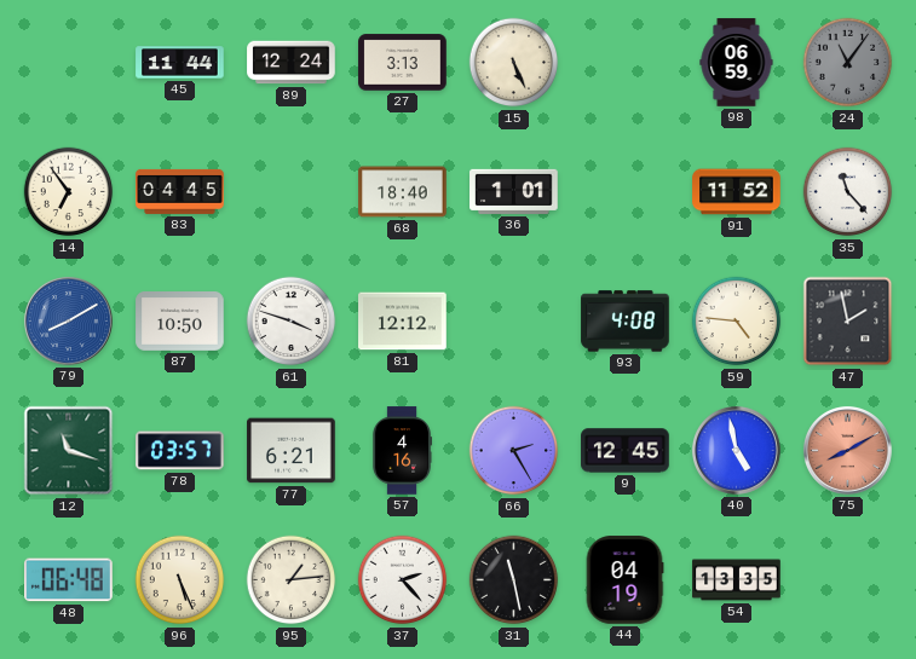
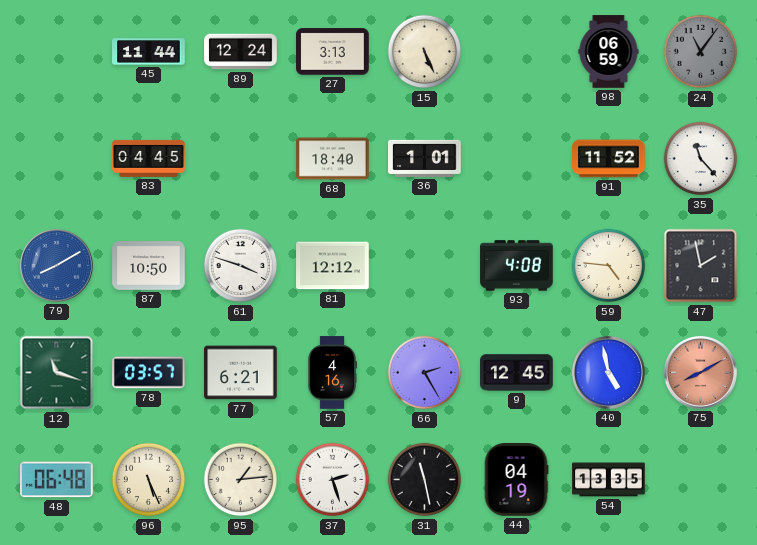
14: 6:54 -> none (69, 192)
37: 2:23 -> 2:27 (333, 480)
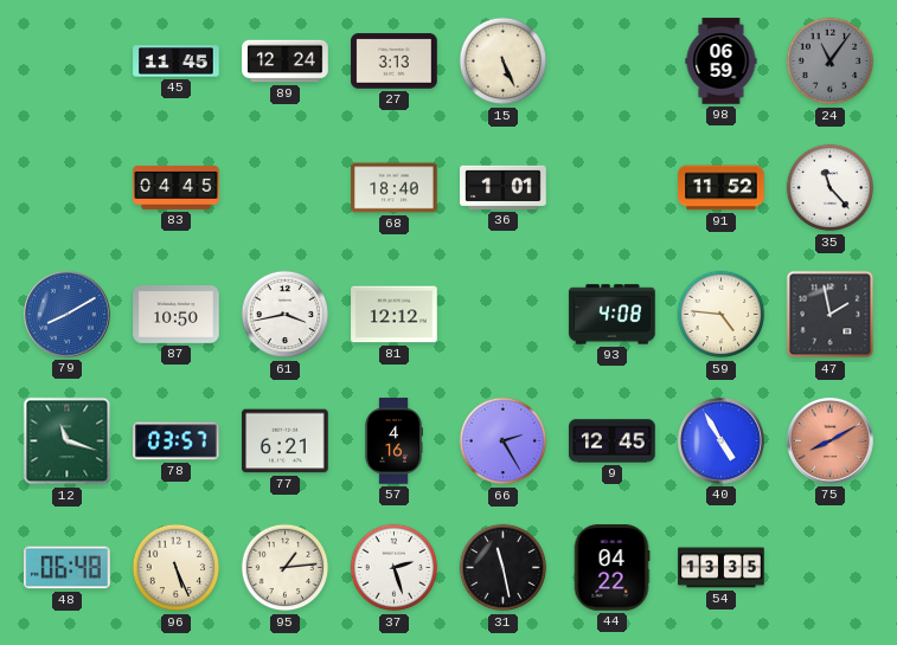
45: 11:44 -> 11:45 (177, 62)
61: 3:48 -> 3:43 (286, 315)
40: 4:58 -> 4:55 (720, 440)
44: 04:19 -> 04:22 (611, 568)
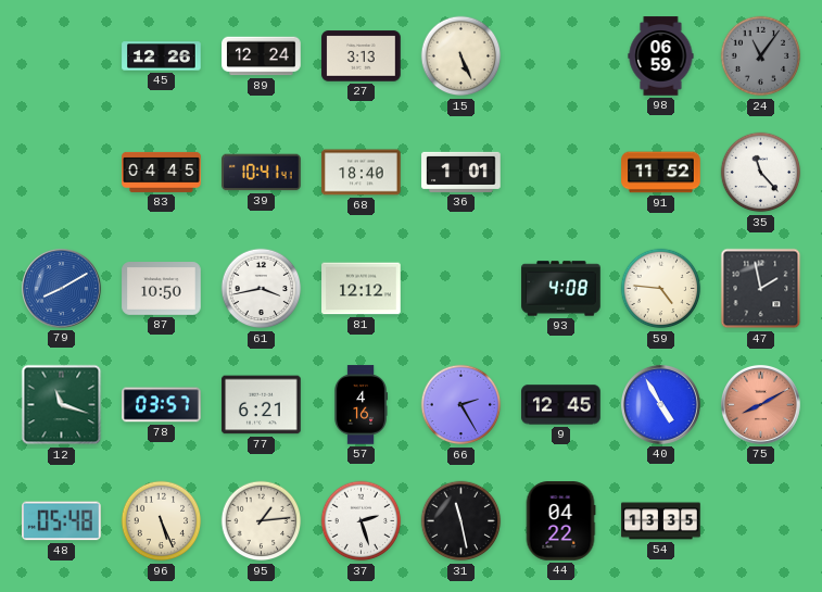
45: 11:45 -> 12:26 (162, 56)
39: none -> 10:41 (262, 173)
48: 06:48 -> 05:48 (62, 521)
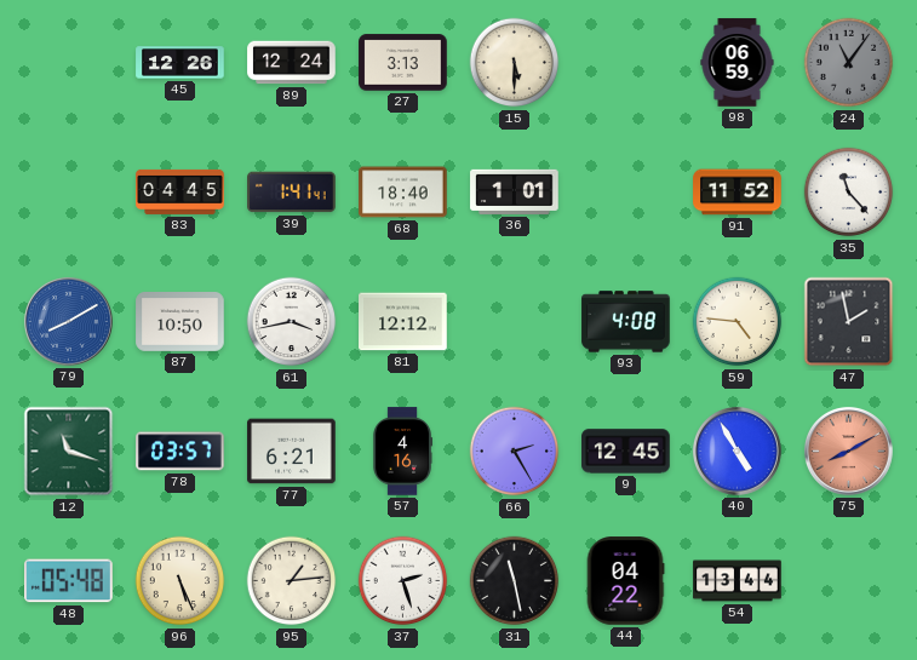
15: 5:26 -> 5:30 (515, 63)
39: 10:41 -> 1:41 (292, 193)
54: 13:35 -> 13:44 (738, 581)
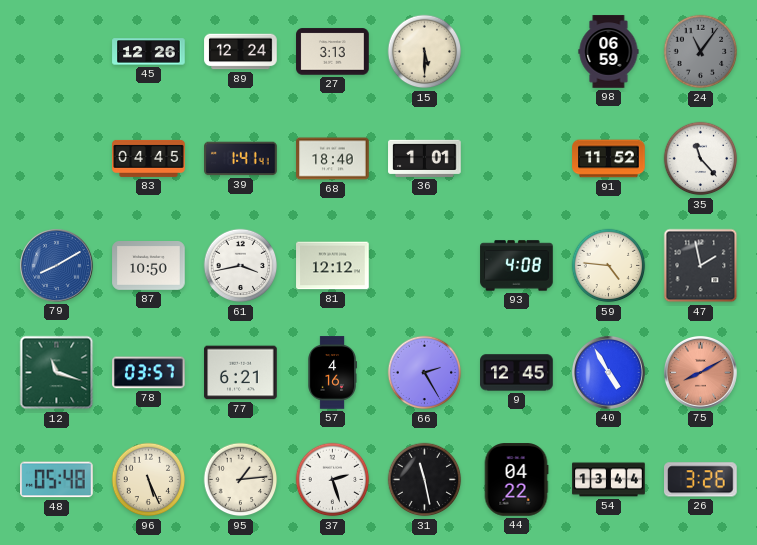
26: none -> 3:26 (701, 480)
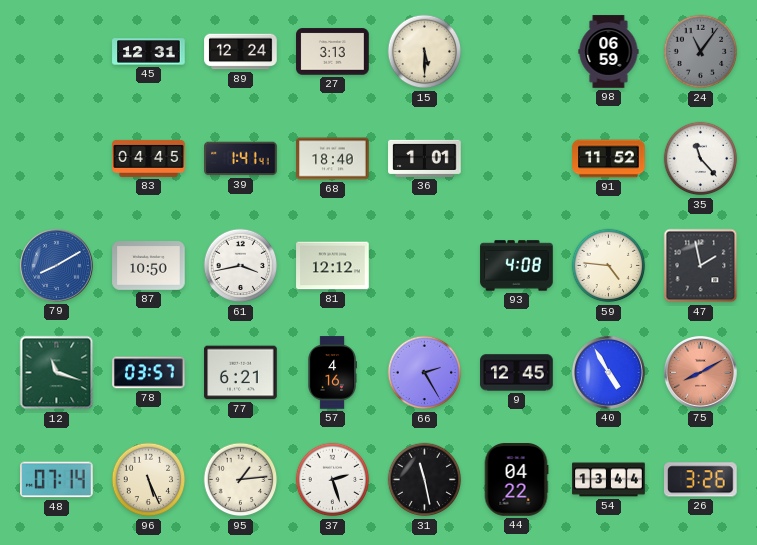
45: 12:26 -> 12:31 (149, 52)
48: 05:48 -> 07:14 (57, 480)
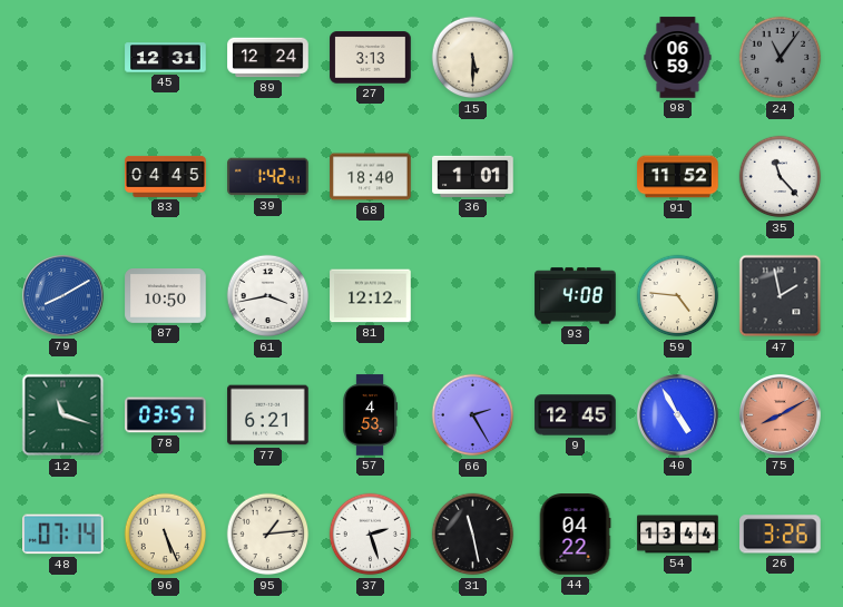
39: 1:41 -> 1:42 (268, 177)
57: 4:16 -> 4:53 (370, 415)
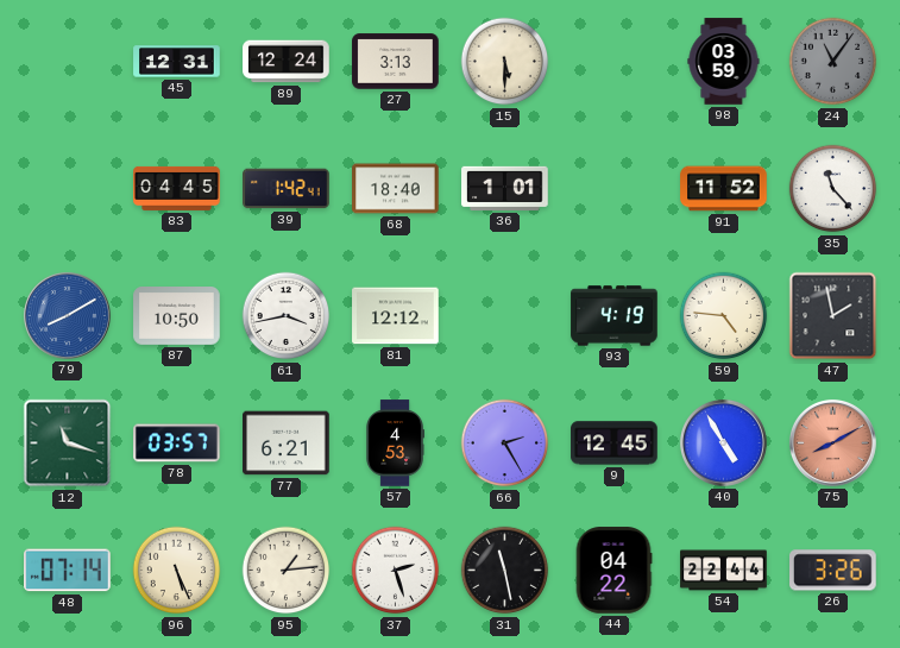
98: 06:59 -> 03:59 (724, 62)
93: 4:08 -> 4:19 (615, 316)
54: 13:44 -> 22:44 (724, 571)
